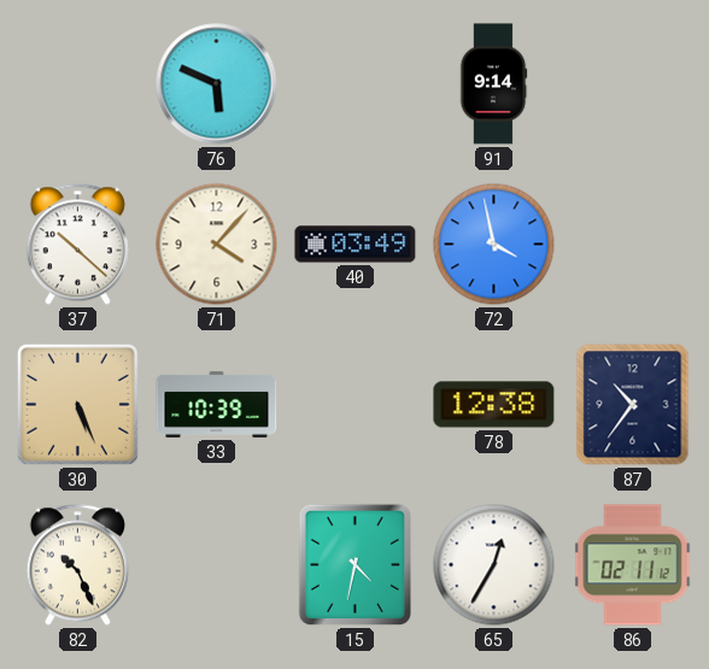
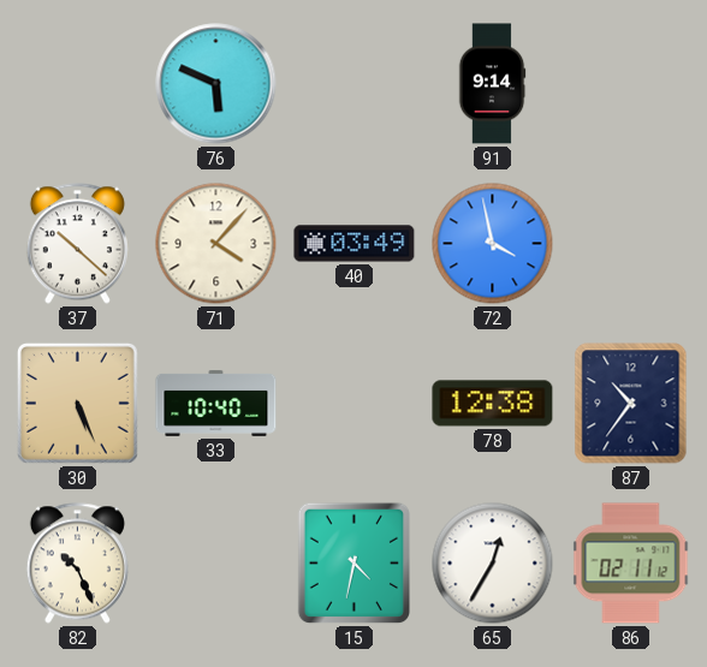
33: 10:39 -> 10:40 (216, 403)
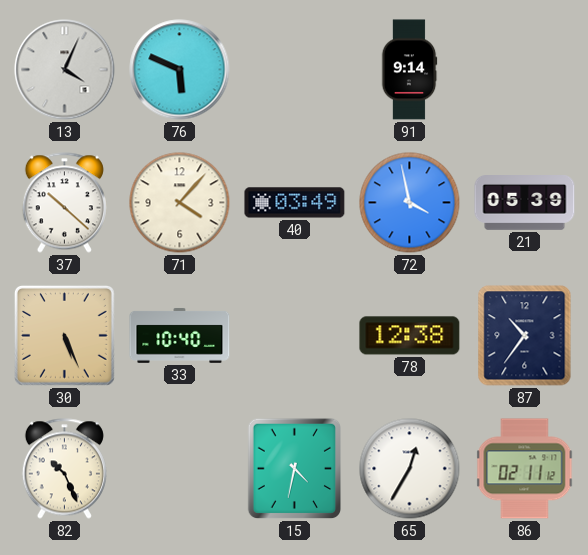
13: none -> 4:04 (65, 70)
21: none -> 05:39 (525, 203)
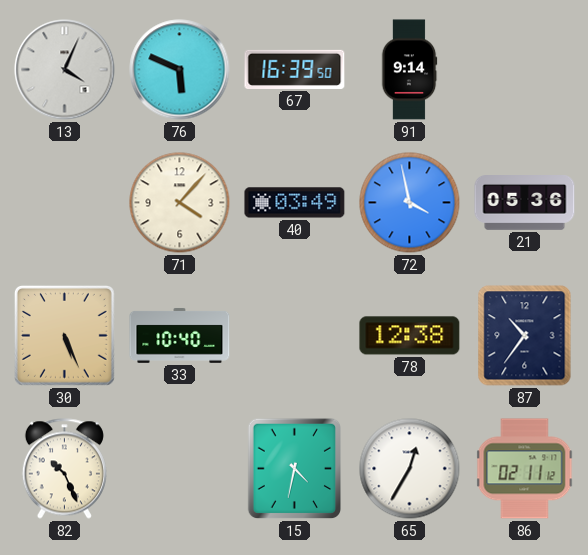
67: none -> 16:39 (295, 69)
37: 10:22 -> none (64, 203)
21: 05:39 -> 05:36 (525, 203)
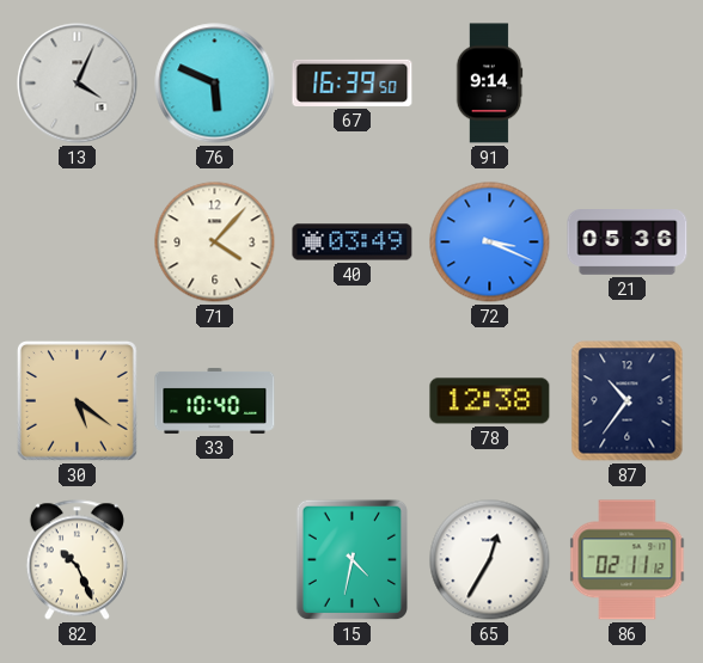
72: 3:58 -> 3:19 (490, 243)
30: 5:26 -> 5:21 (77, 400)
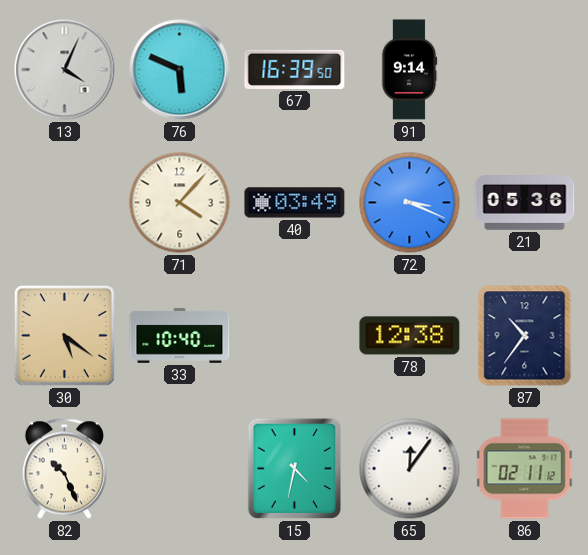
65: 12:35 -> 12:06 (410, 469)
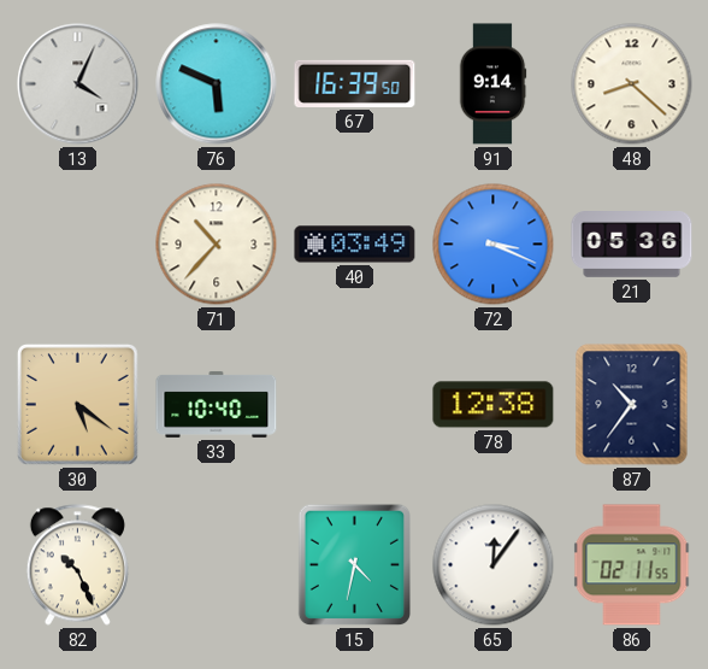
48: none -> 8:22 (632, 84)
71: 4:07 -> 10:37 (217, 245)
86: 02:11:12 -> 02:11:55 (632, 565)
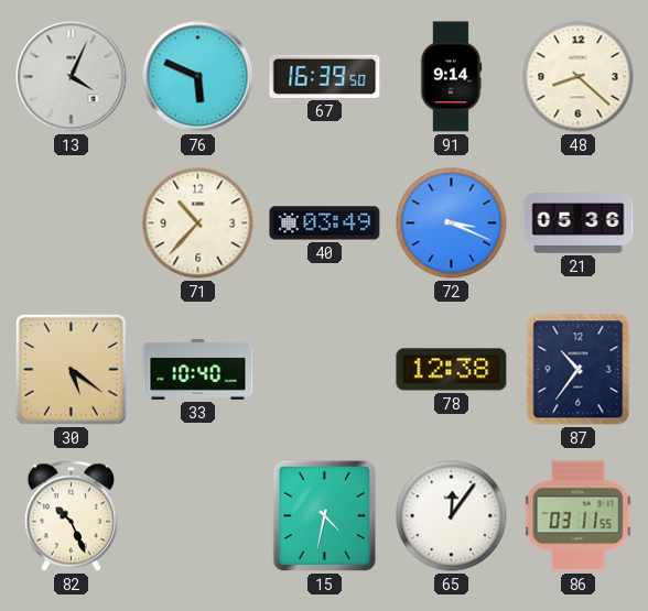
86: 02:11 -> 03:11 (579, 516)
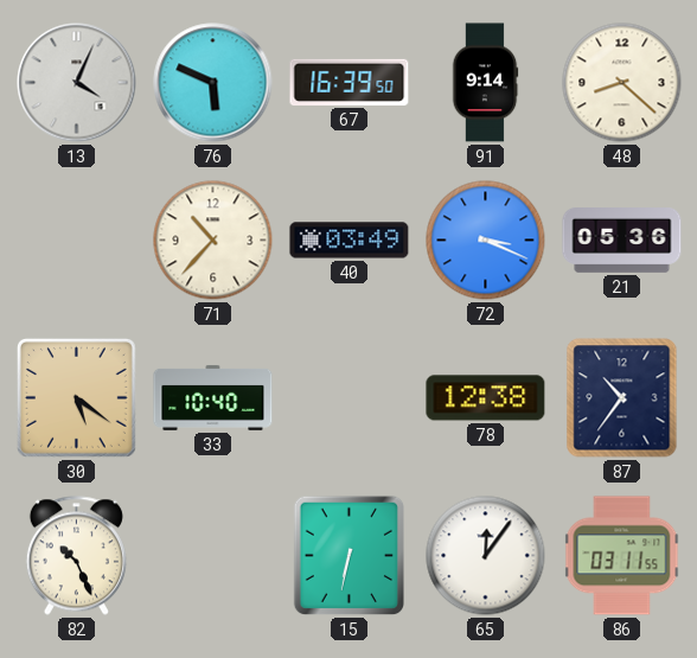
15: 4:32 -> 6:32 (350, 556)
